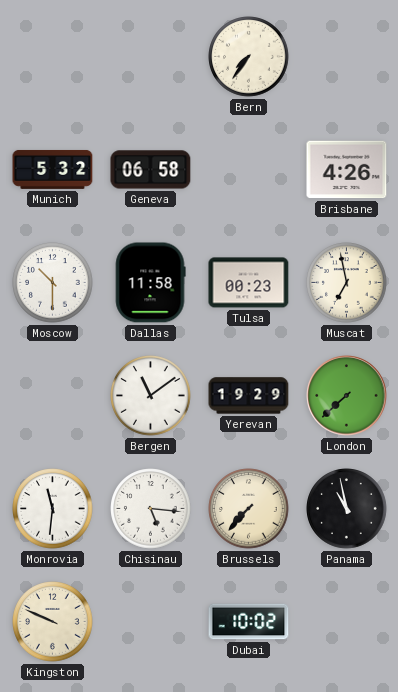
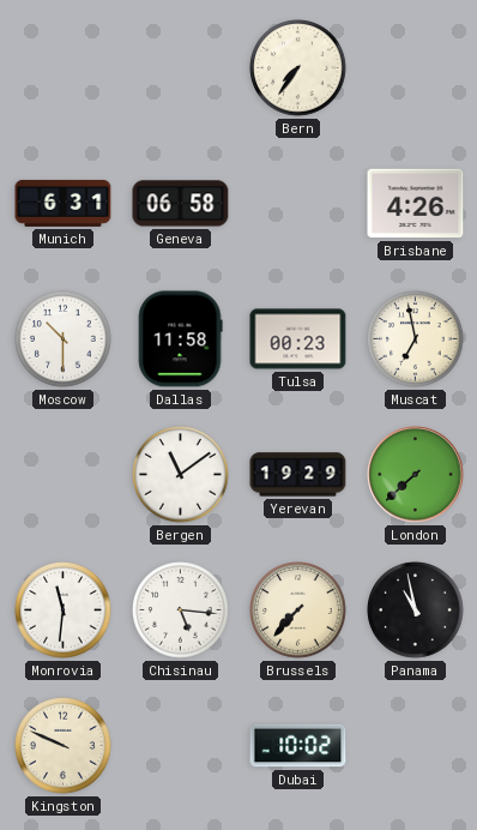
Munich: 5:32 -> 6:31 (64, 203)
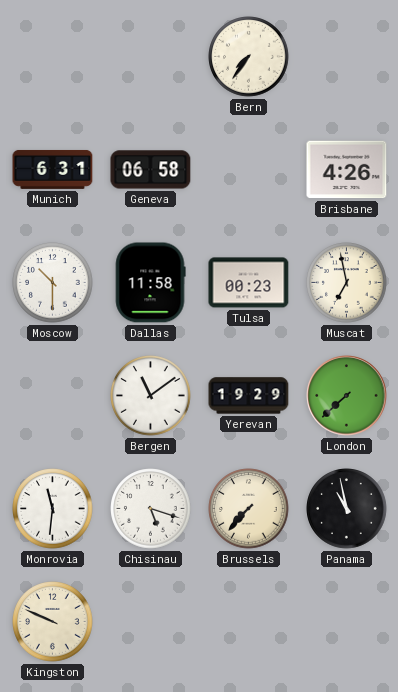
Chisinau: 5:16 -> 5:18 (151, 509)
Dubai: 10:02 -> none (298, 746)
